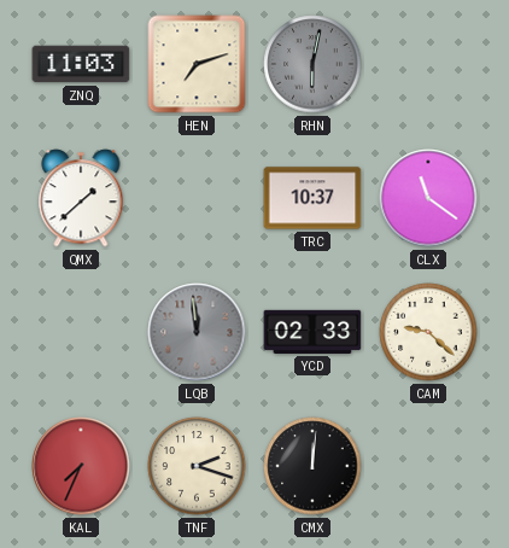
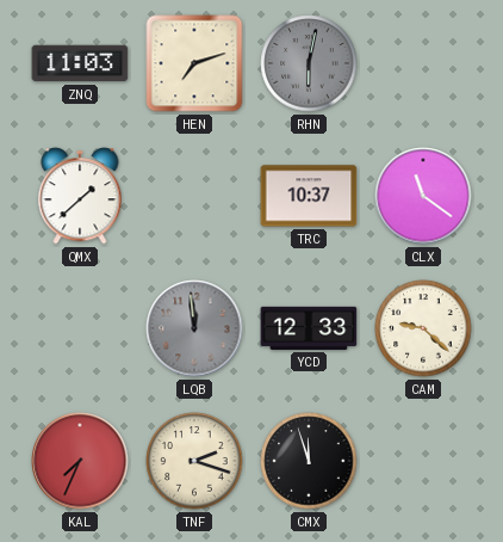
YCD: 02:33 -> 12:33 (309, 328)
CMX: 12:01 -> 11:57 (309, 461)
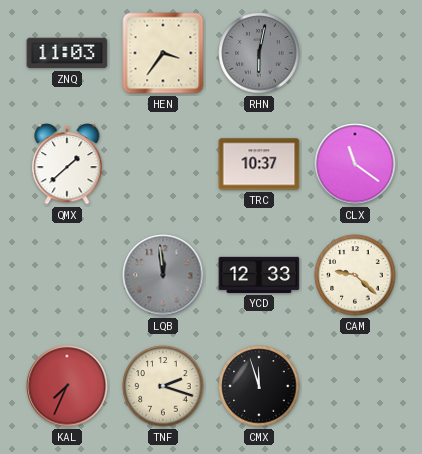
HEN: 7:12 -> 3:36 (163, 53)
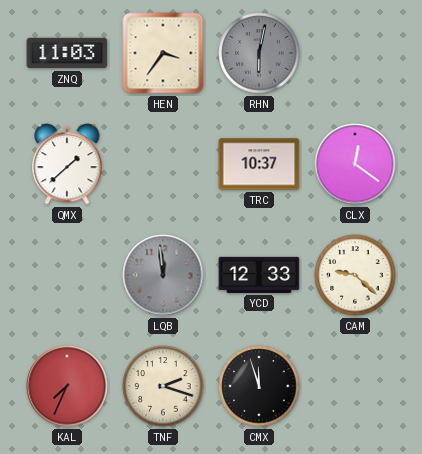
CLX: 11:21 -> 12:21 (355, 164)
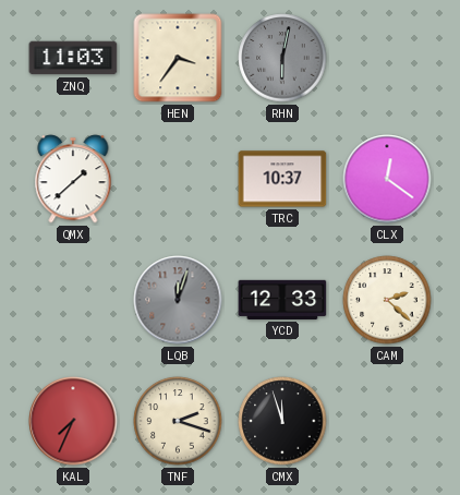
LQB: 11:59 -> 12:03 (178, 300)
CAM: 9:22 -> 2:22 (387, 300)
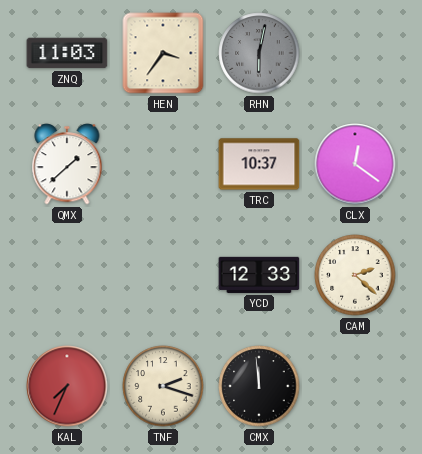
LQB: 12:03 -> none (178, 300)
CMX: 11:57 -> 11:59 (259, 386)
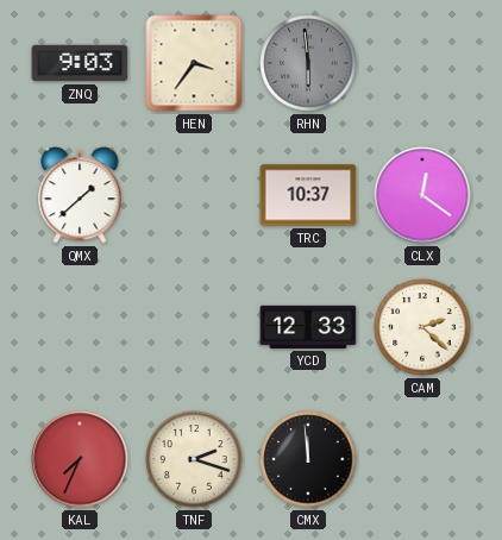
ZNQ: 11:03 -> 9:03 (80, 63)
RHN: 6:02 -> 5:59 (308, 63)
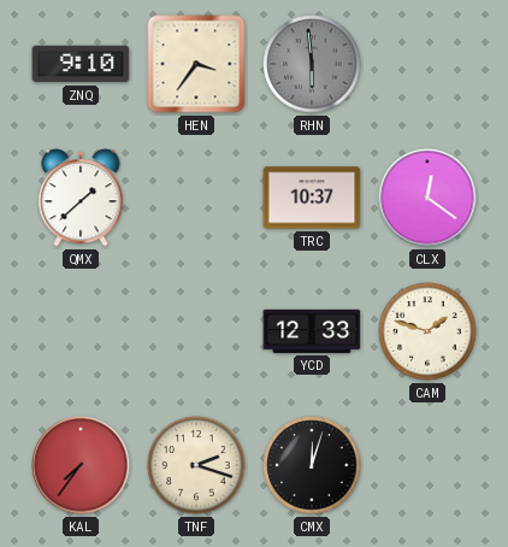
ZNQ: 9:03 -> 9:10 (81, 64)
CAM: 2:22 -> 1:48 (427, 331)
KAL: 7:34 -> 7:36 (81, 465)
CMX: 11:59 -> 12:03 (312, 465)
